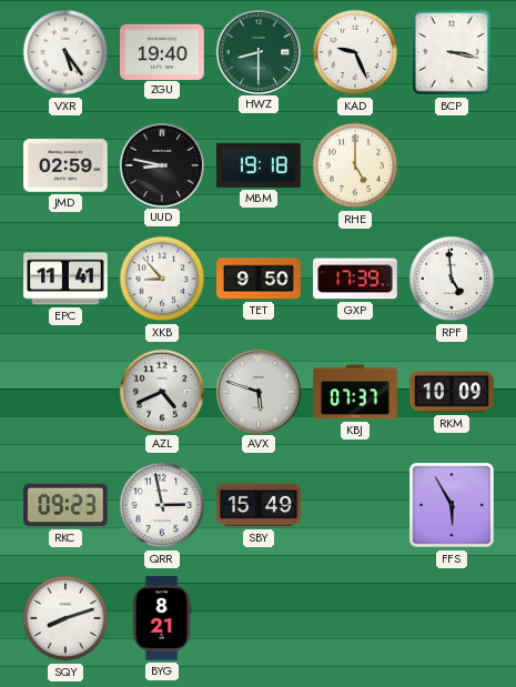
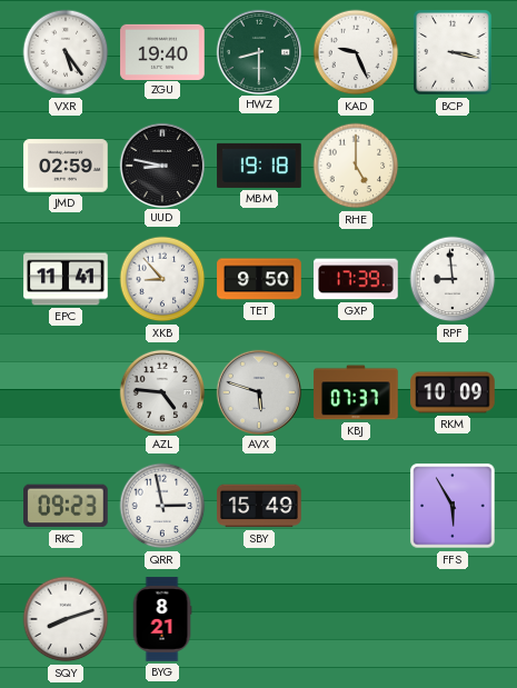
RPF: 4:59 -> 8:59 (453, 279)
AZL: 4:41 -> 4:46 (161, 391)
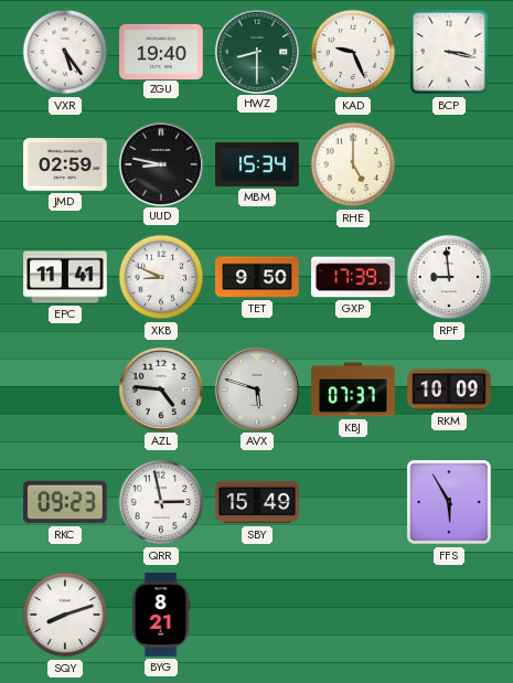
MBM: 19:18 -> 15:34 (257, 164)
XKB: 8:53 -> 8:49 (161, 277)
